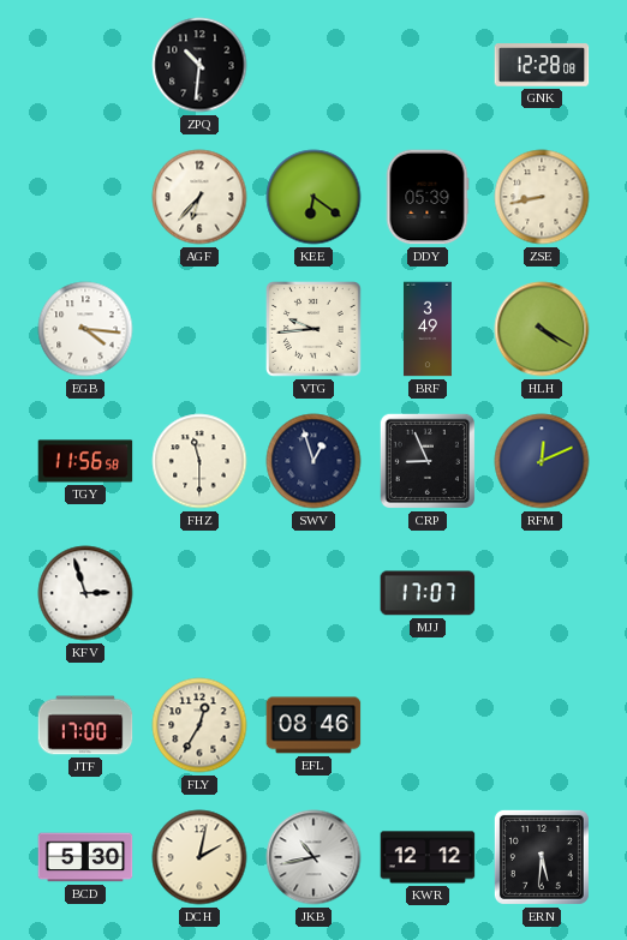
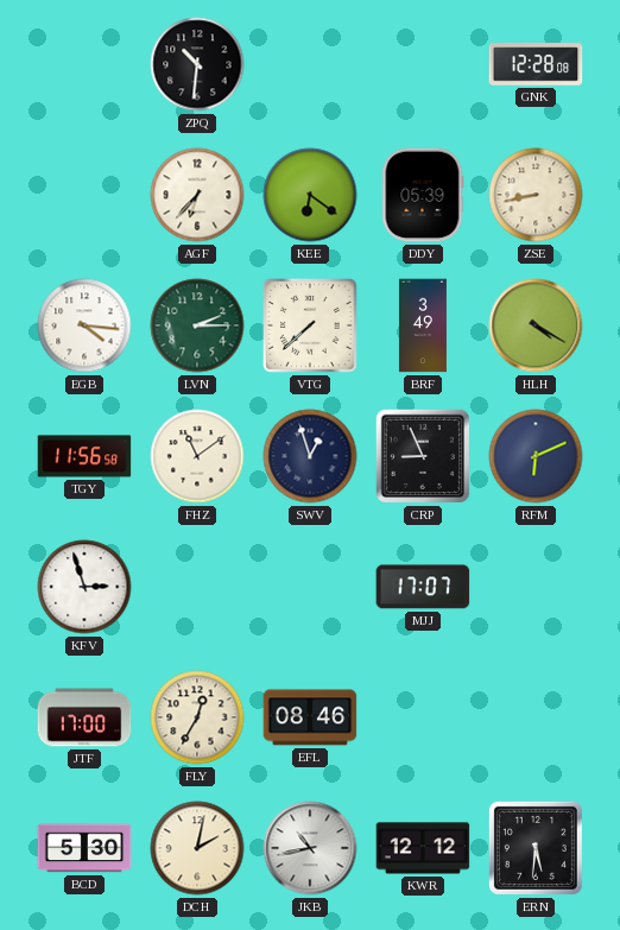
LVN: none -> 2:15 (197, 325)
VTG: 9:44 -> 7:38 (310, 325)
FHZ: 11:30 -> 11:09 (197, 456)
RFM: 12:11 -> 6:11 (536, 456)
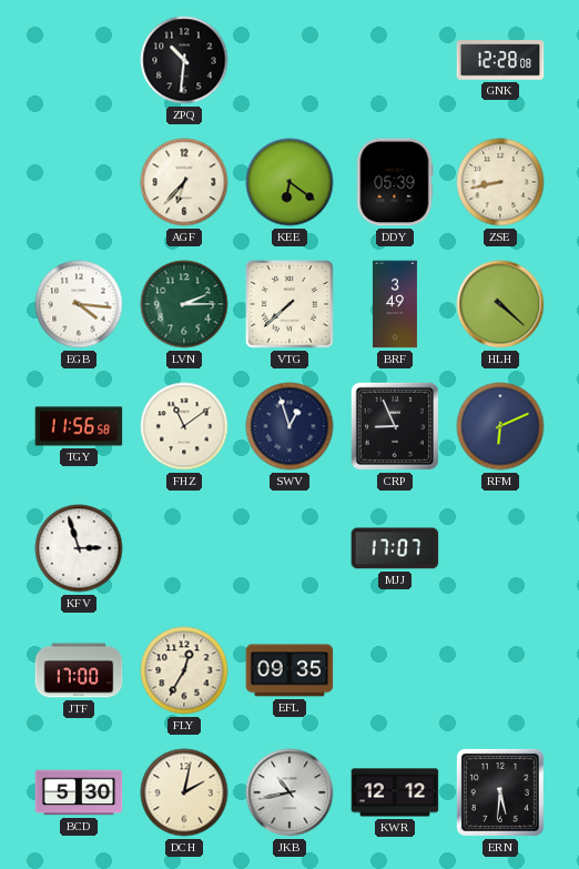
HLH: 4:20 -> 4:22 (500, 304)
EFL: 08:46 -> 09:35 (289, 670)
